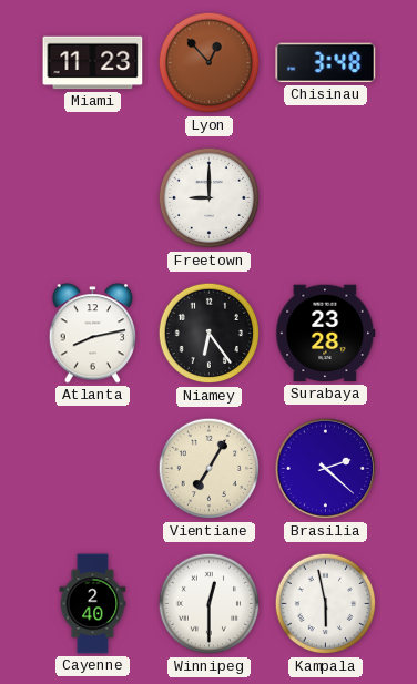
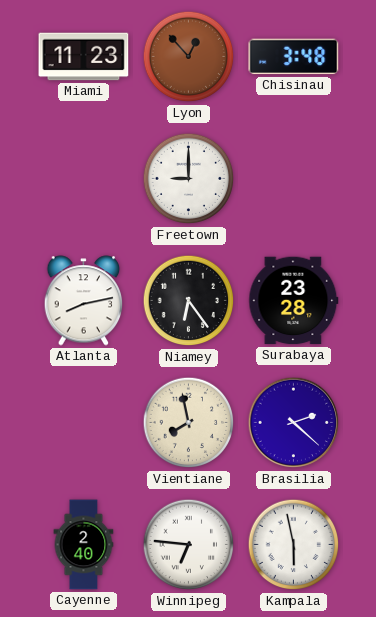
Vientiane: 7:05 -> 7:58 (189, 423)
Winnipeg: 12:30 -> 6:46 (189, 545)
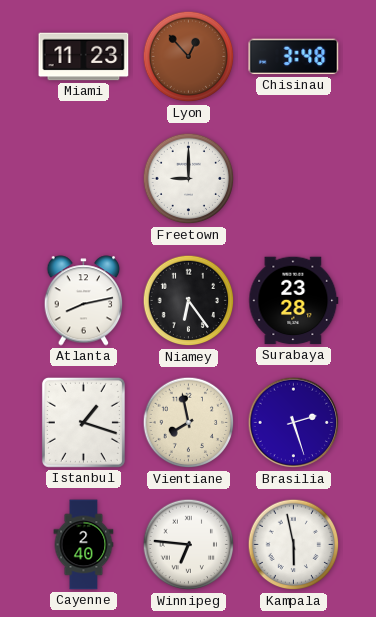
Istanbul: none -> 1:18 (83, 422)
Brasilia: 2:22 -> 2:27 (294, 423)
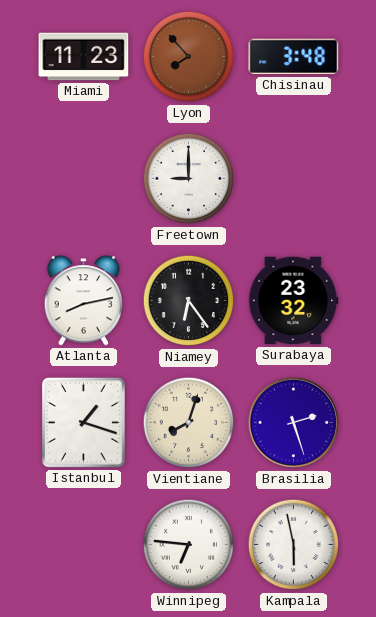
Lyon: 12:53 -> 7:53 (189, 57)
Surabaya: 23:28 -> 23:32 (294, 301)
Vientiane: 7:58 -> 8:03 (189, 423)
Cayenne: 2:40 -> none (84, 545)
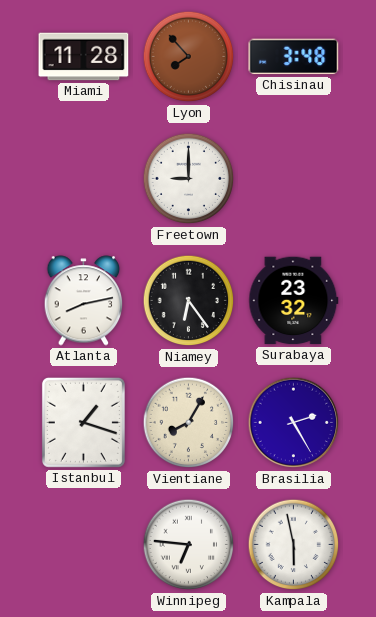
Miami: 11:23 -> 11:28 (84, 57)
Vientiane: 8:03 -> 8:05 (189, 423)
Brasilia: 2:27 -> 2:25 (294, 423)
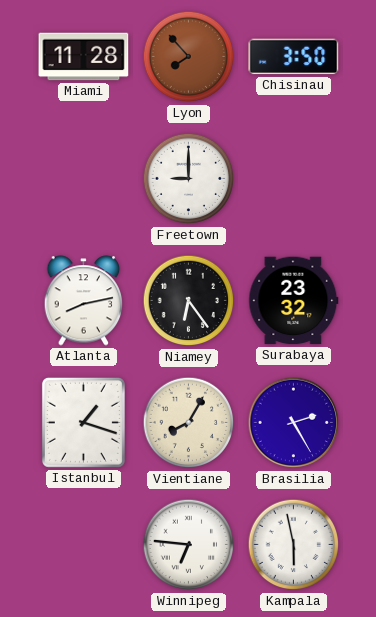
Chisinau: 3:48 -> 3:50 (294, 57)
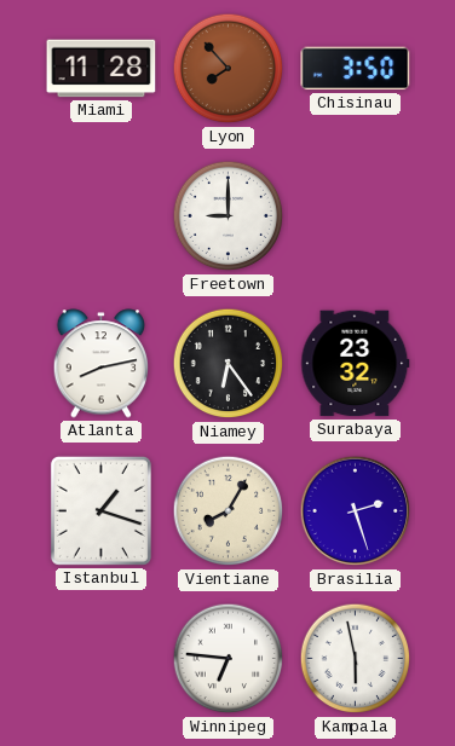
Brasilia: 2:25 -> 2:27 (356, 511)
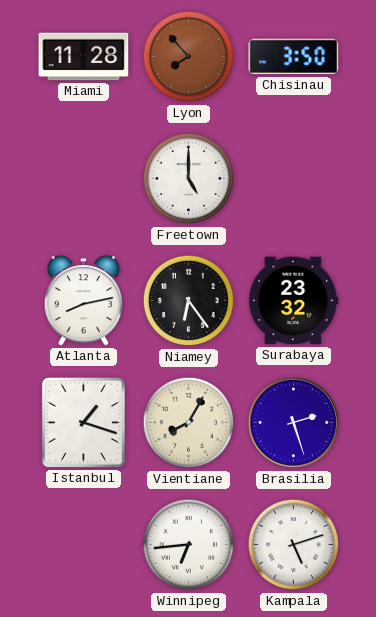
Freetown: 9:00 -> 5:00 (189, 179)
Winnipeg: 6:46 -> 6:44 (189, 545)
Kampala: 5:58 -> 5:12 (294, 545)
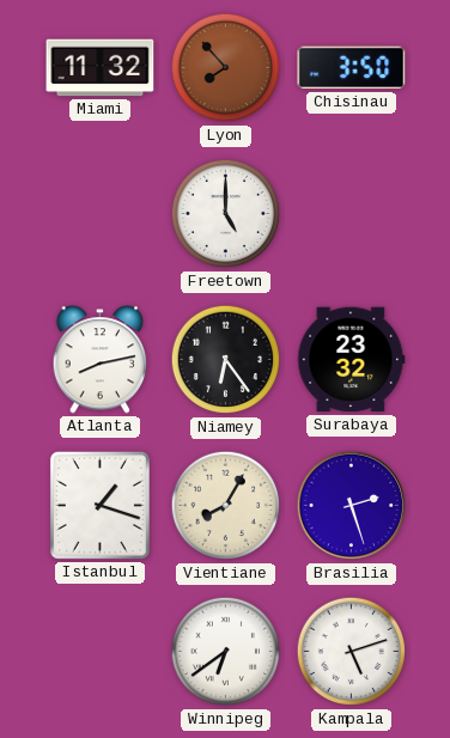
Miami: 11:28 -> 11:32 (101, 68)
Winnipeg: 6:44 -> 6:39 (226, 652)
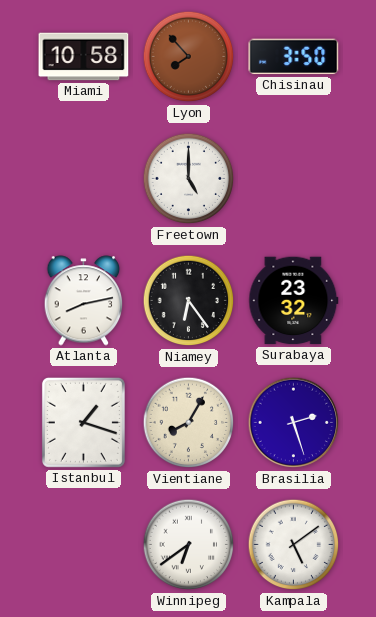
Miami: 11:32 -> 10:58 (84, 57)
Kampala: 5:12 -> 5:09 (294, 545)
